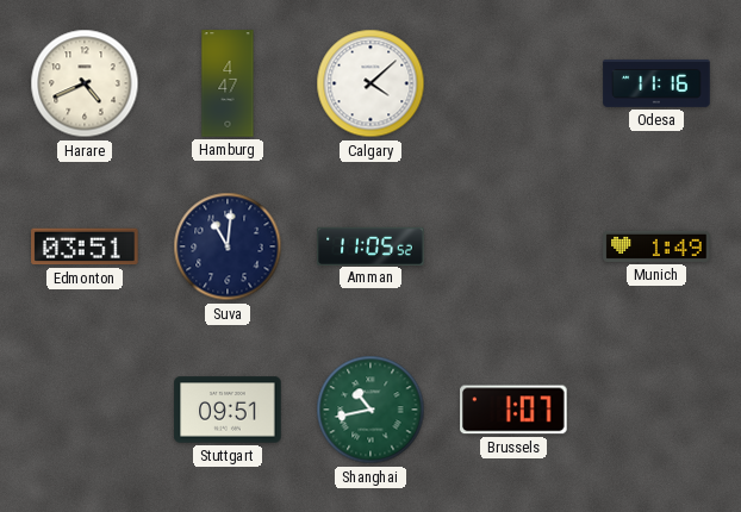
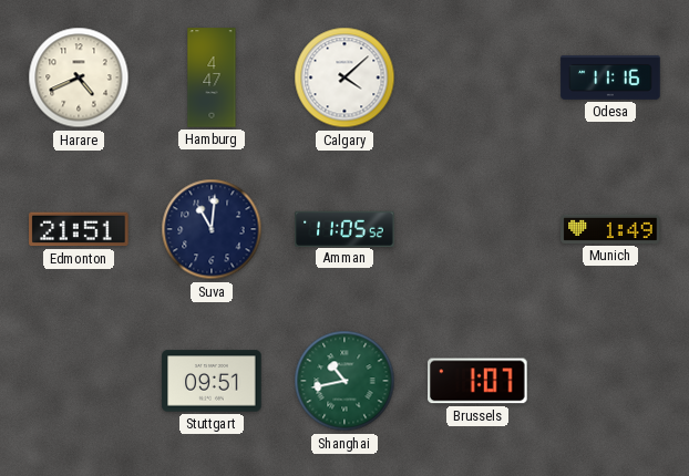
Edmonton: 03:51 -> 21:51 (79, 229)
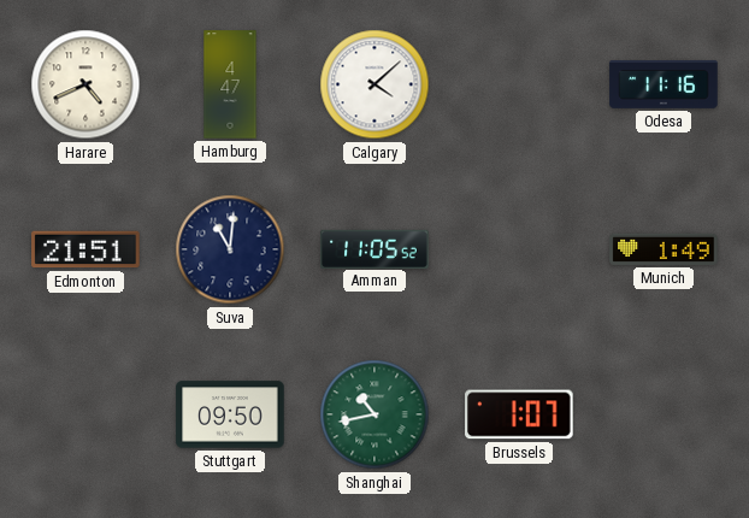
Stuttgart: 09:51 -> 09:50 (230, 414)
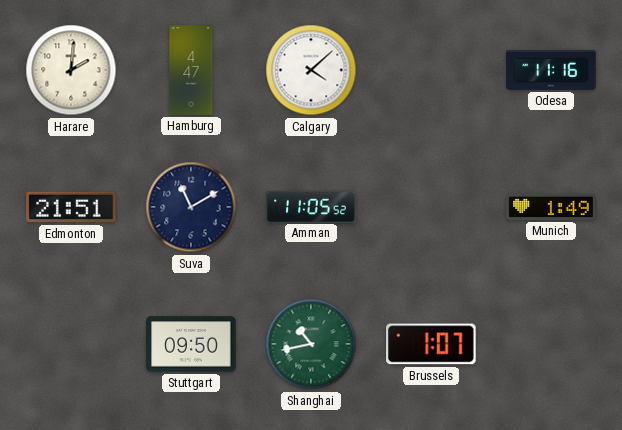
Harare: 4:41 -> 2:01 (71, 70)
Suva: 11:01 -> 11:10 (191, 207)
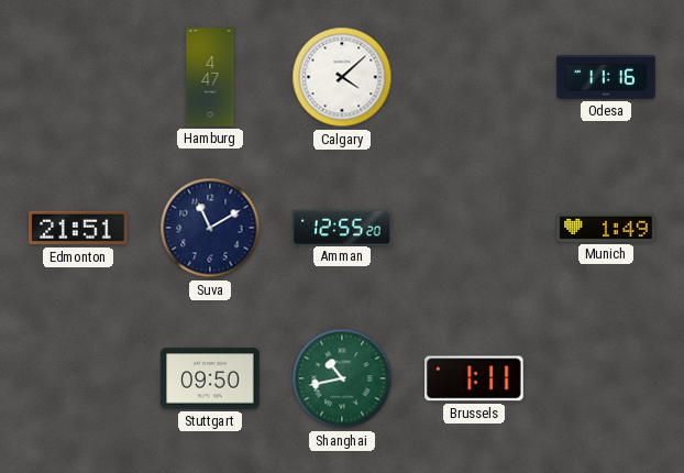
Harare: 2:01 -> none (71, 70)
Amman: 11:05 -> 12:55 (342, 227)
Brussels: 1:07 -> 1:11 (474, 378)
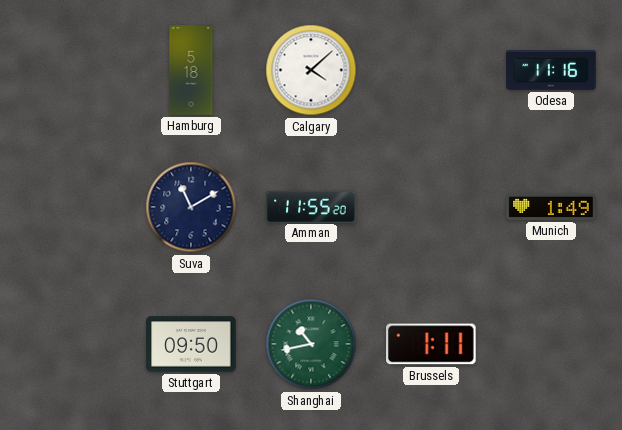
Hamburg: 4:47 -> 5:18 (191, 70)
Edmonton: 21:51 -> none (78, 228)
Amman: 12:55 -> 11:55 (311, 206)
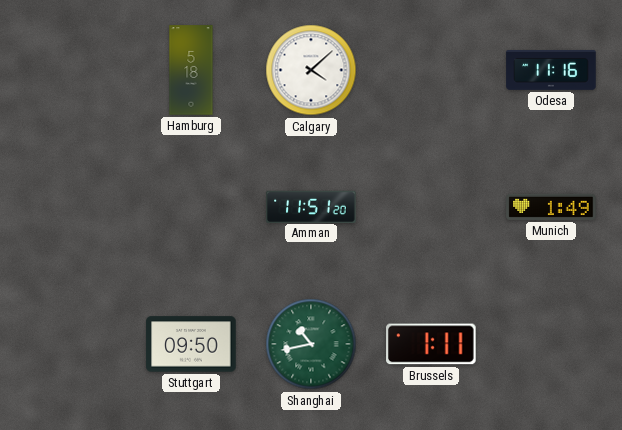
Suva: 11:10 -> none (191, 207)
Amman: 11:55 -> 11:51 (311, 206)
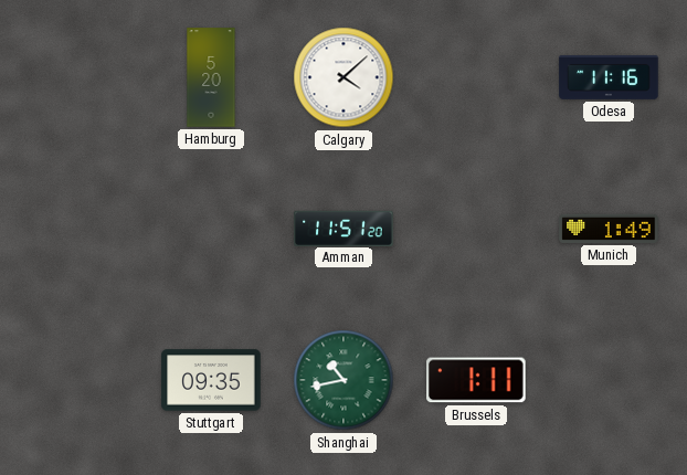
Hamburg: 5:18 -> 5:20 (211, 77)
Stuttgart: 09:50 -> 09:35 (211, 380)
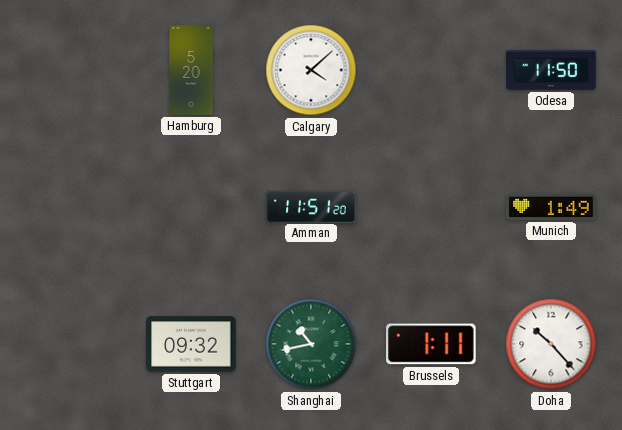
Odesa: 11:16 -> 11:50 (551, 70)
Stuttgart: 09:35 -> 09:32 (191, 344)
Doha: none -> 10:23 (551, 344)
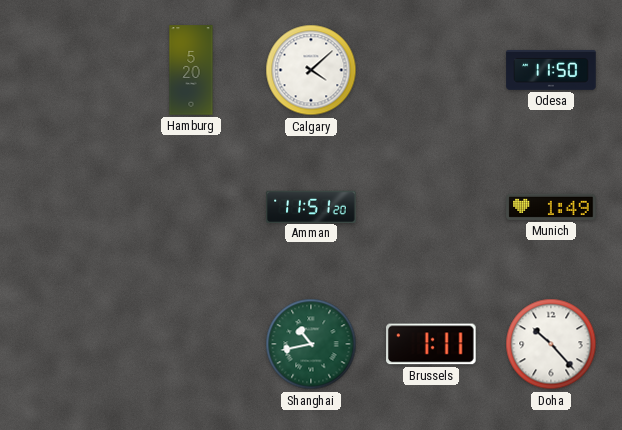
Stuttgart: 09:32 -> none (191, 344)
